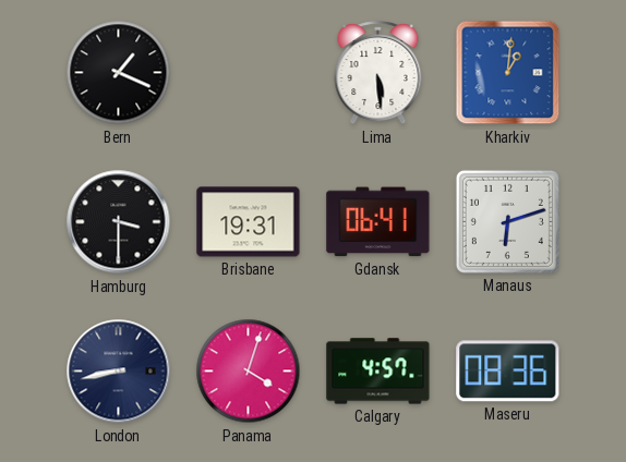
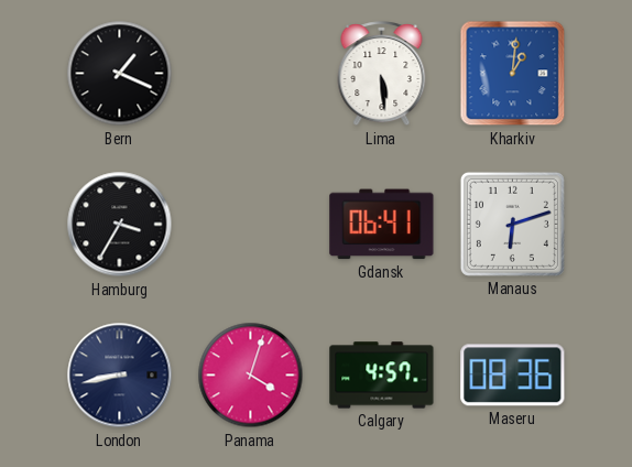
Hamburg: 3:30 -> 3:35 (120, 225)
Brisbane: 19:31 -> none (249, 222)
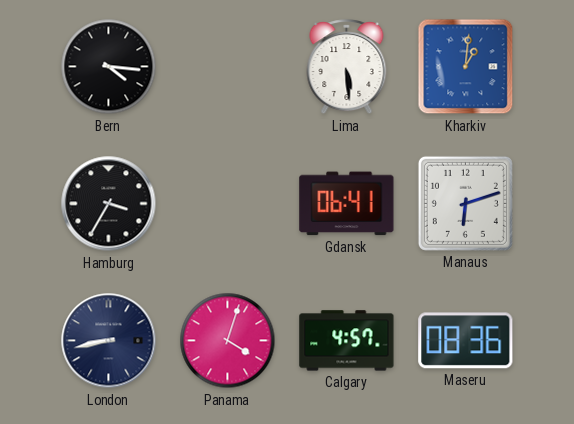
Bern: 1:19 -> 4:16 (109, 67)
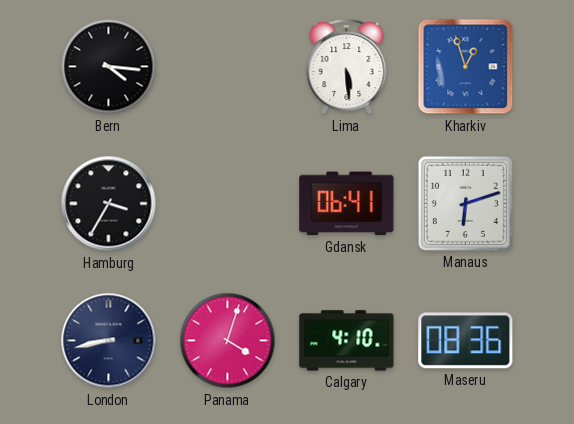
Kharkiv: 1:01 -> 12:57 (466, 67)
Calgary: 4:57 -> 4:10 (347, 341)
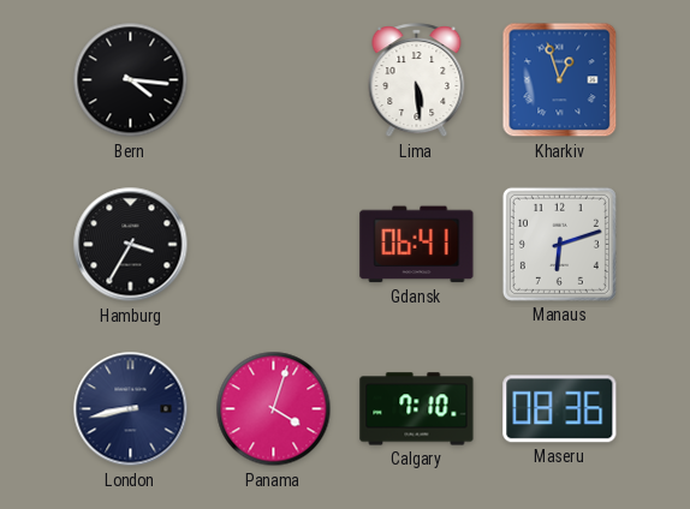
Calgary: 4:10 -> 7:10 (417, 409)
